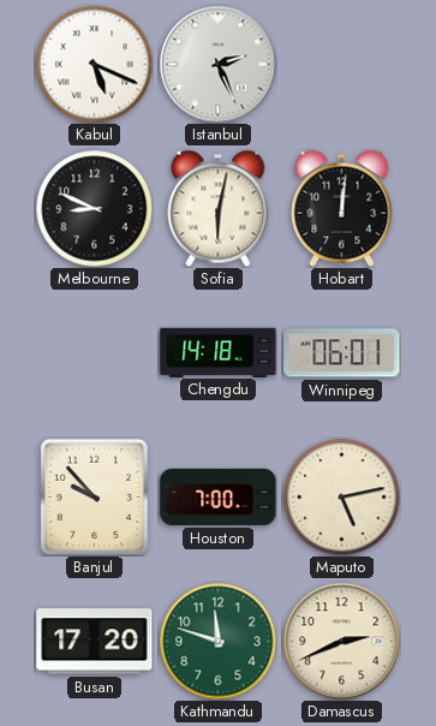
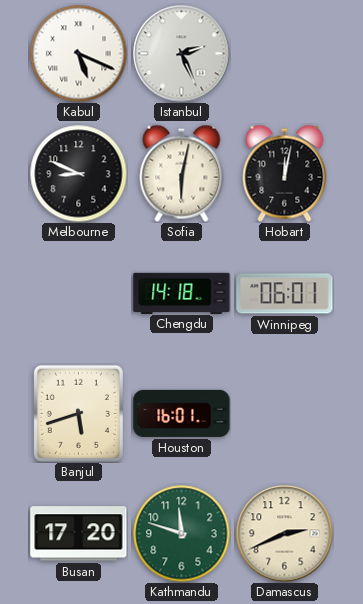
Hobart: 12:01 -> 12:02 (285, 173)
Banjul: 9:53 -> 5:42 (78, 413)
Houston: 7:00 -> 16:01 (182, 413)
Maputo: 5:13 -> none (341, 496)
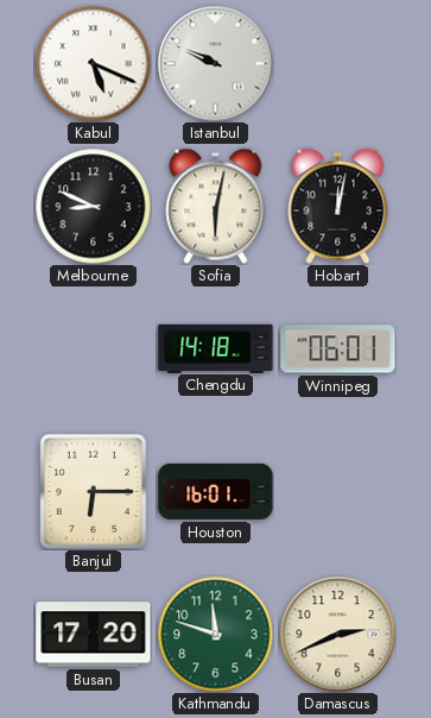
Istanbul: 2:26 -> 9:49 (216, 64)
Banjul: 5:42 -> 6:15 (93, 491)
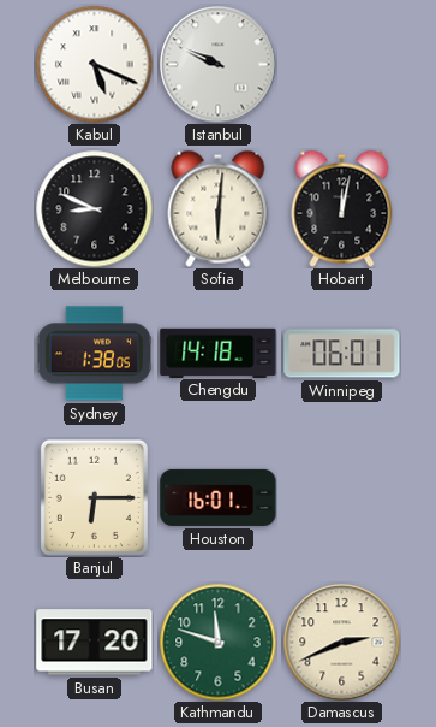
Sofia: 6:02 -> 6:01 (219, 208)
Sydney: none -> 1:38 (94, 354)
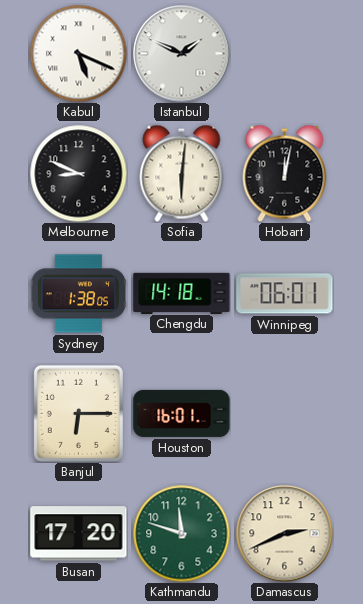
Istanbul: 9:49 -> 1:49 (182, 54)
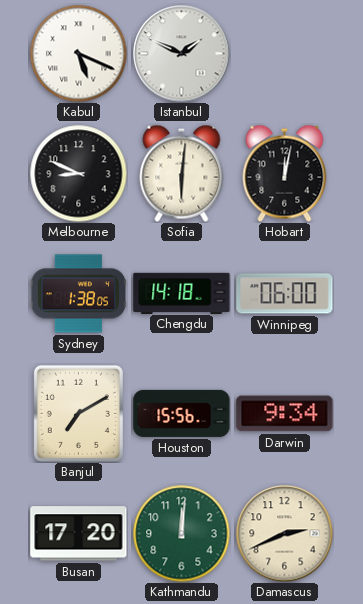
Winnipeg: 06:01 -> 06:00 (285, 294)
Banjul: 6:15 -> 7:10 (78, 413)
Houston: 16:01 -> 15:56 (182, 413)
Darwin: none -> 9:34 (285, 414)
Kathmandu: 11:48 -> 12:01 (181, 533)
